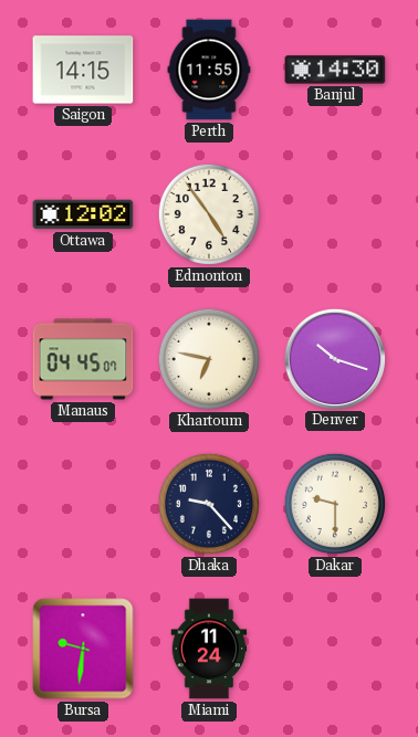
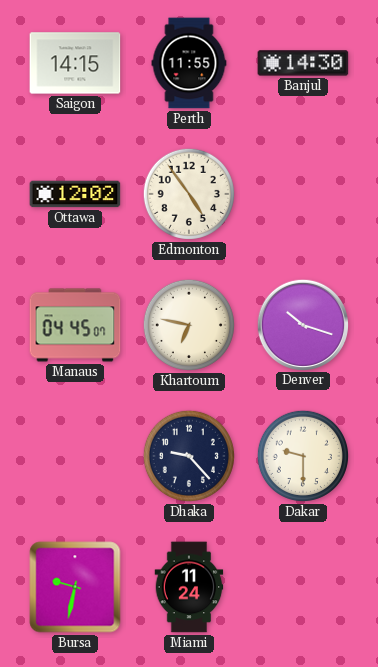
Bursa: 9:31 -> 9:32 (75, 587)
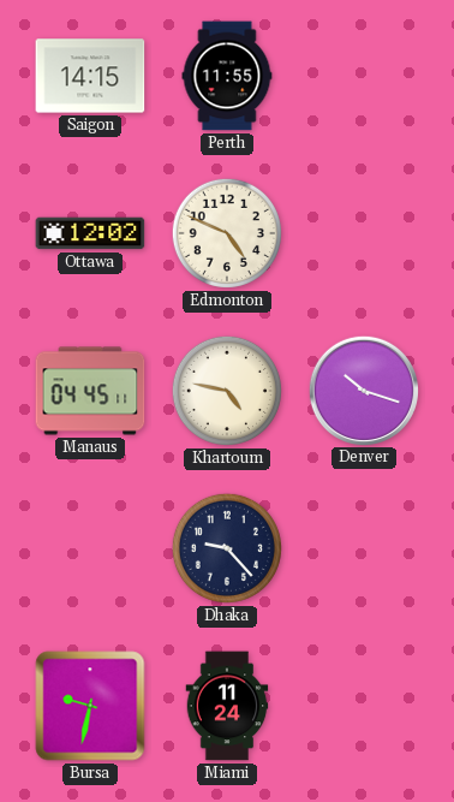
Banjul: 14:30 -> none (303, 63)
Edmonton: 4:54 -> 4:49 (227, 233)
Manaus: 04:45:07 -> 04:45:11 (90, 391)
Khartoum: 6:47 -> 4:47 (227, 391)
Dakar: 9:30 -> none (303, 456)
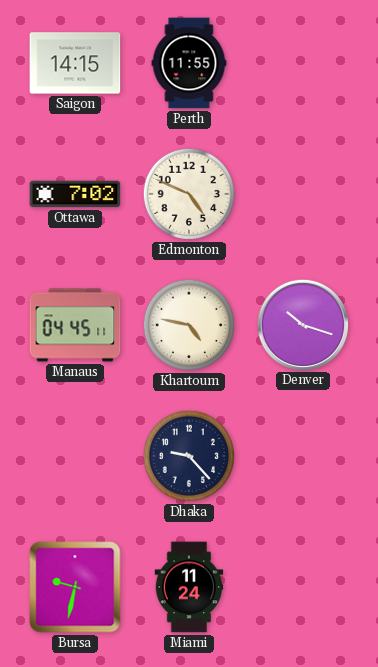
Ottawa: 12:02 -> 7:02 (75, 194)
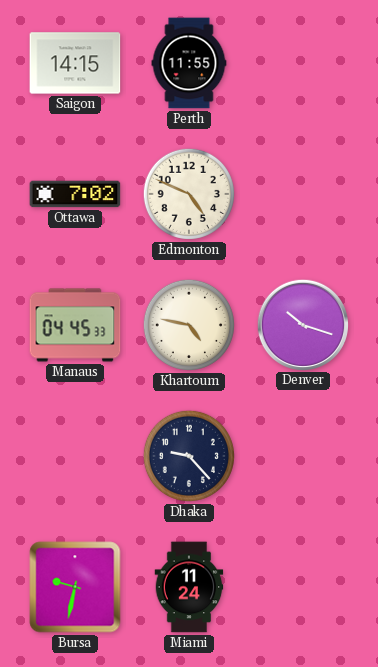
Manaus: 04:45:11 -> 04:45:33 (75, 325)
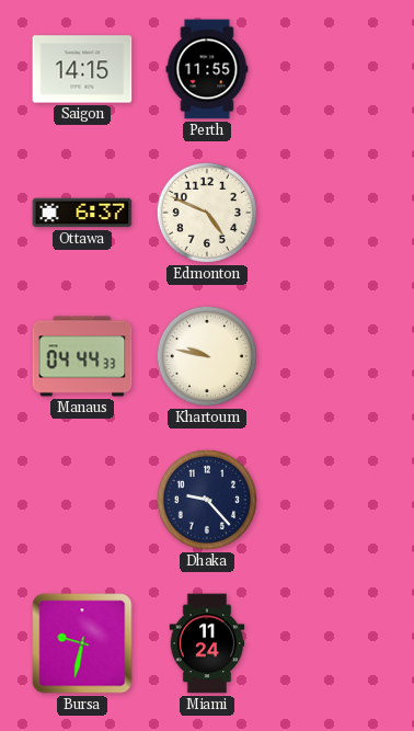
Ottawa: 7:02 -> 6:37 (82, 213)
Manaus: 04:45 -> 04:44 (82, 356)
Khartoum: 4:47 -> 9:47 (207, 356)
Denver: 10:18 -> none (302, 324)
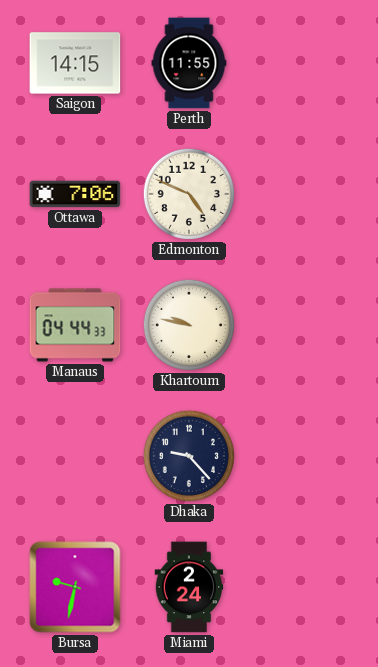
Ottawa: 6:37 -> 7:06 (75, 194)
Miami: 11:24 -> 2:24 (189, 587)
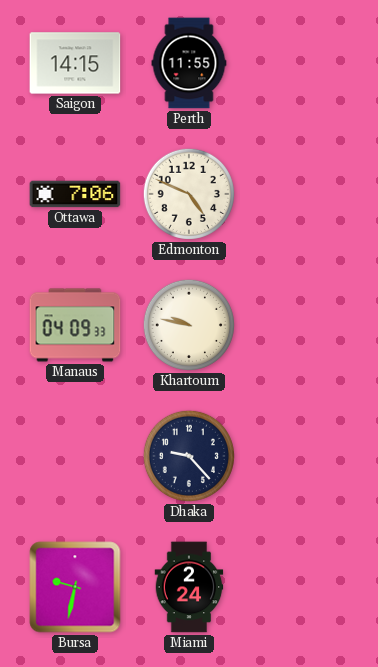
Manaus: 04:44 -> 04:09 (75, 325)
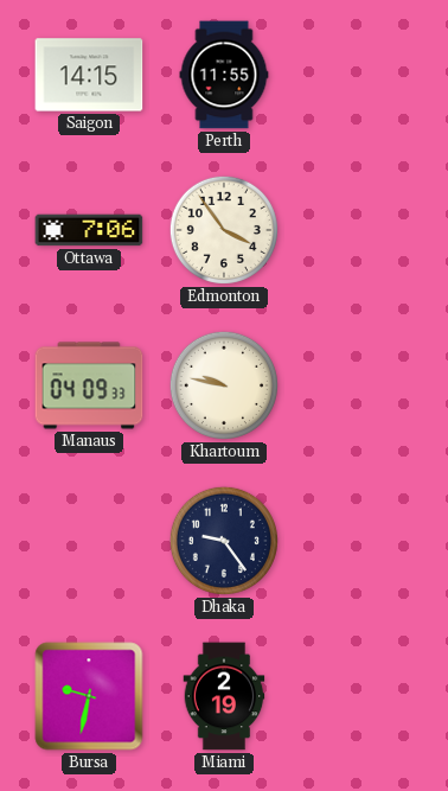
Edmonton: 4:49 -> 3:54 (224, 230)
Dhaka: 9:23 -> 9:24 (224, 541)
Miami: 2:24 -> 2:19 (224, 696)
